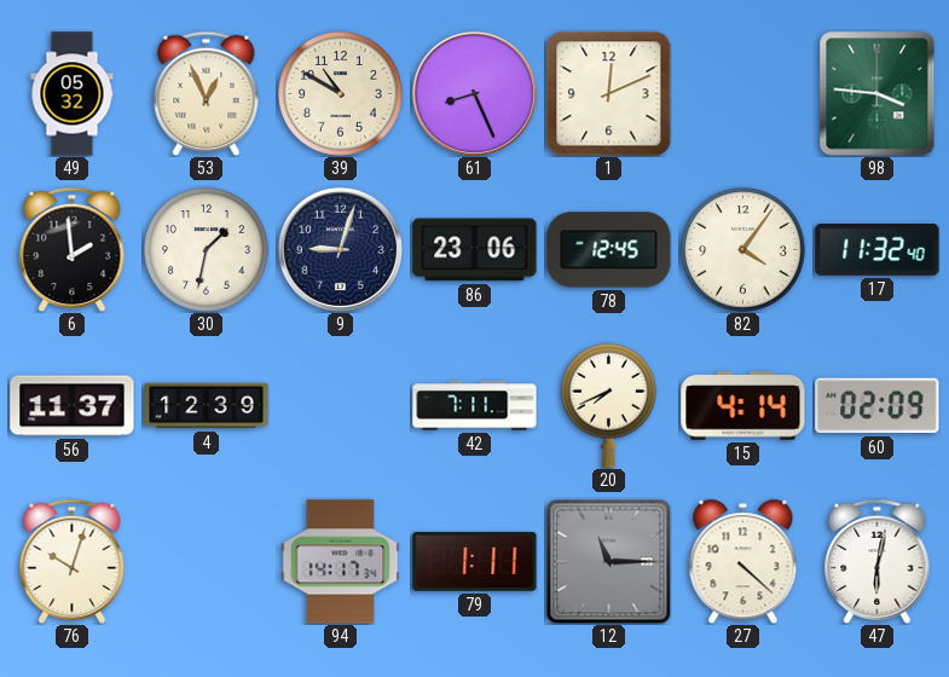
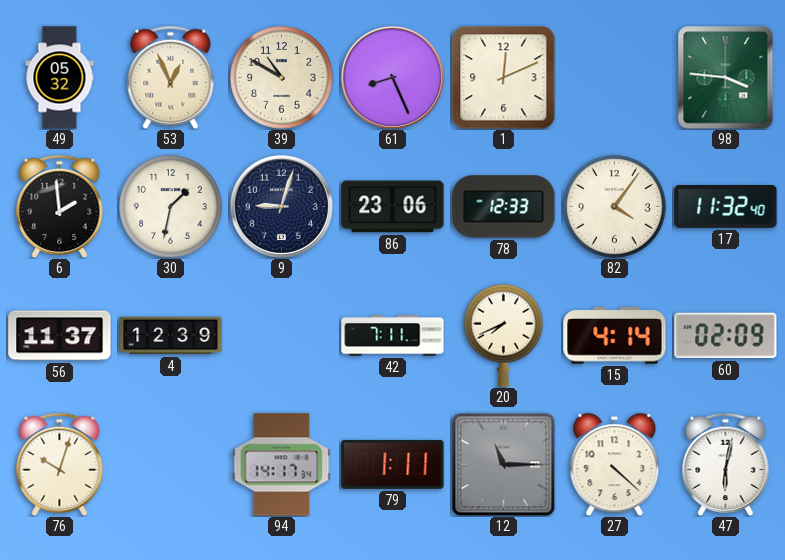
78: 12:45 -> 12:33 (504, 207)
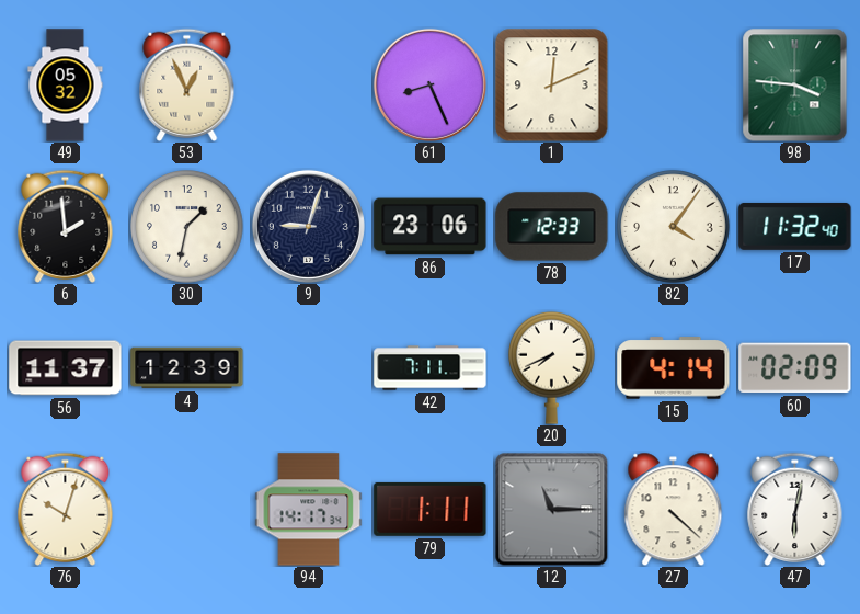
39: 10:50 -> none (282, 78)
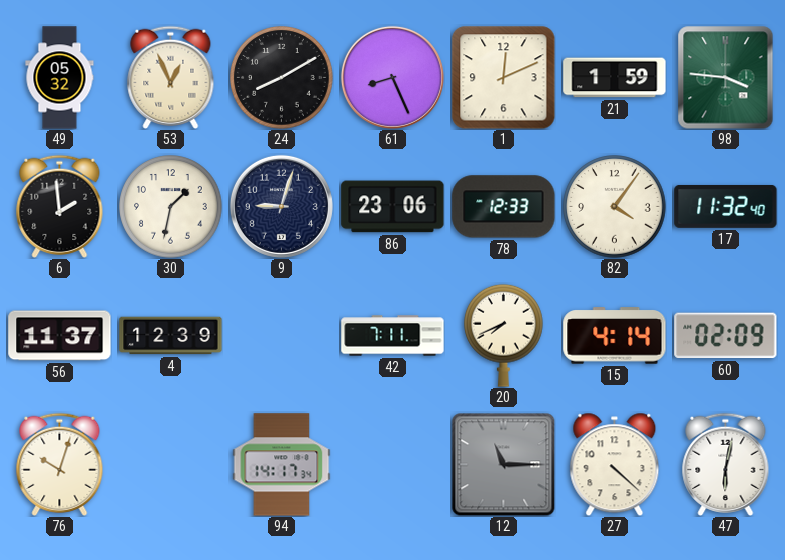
24: none -> 8:10 (282, 78)
21: none -> 1:59 (615, 78)
79: 1:11 -> none (431, 509)
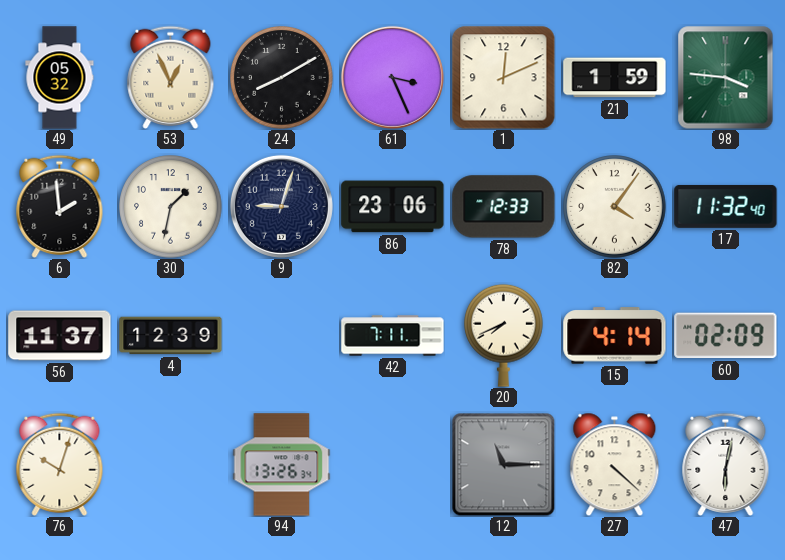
61: 8:26 -> 3:26 (392, 77)
94: 14:17 -> 13:26 (282, 465)
